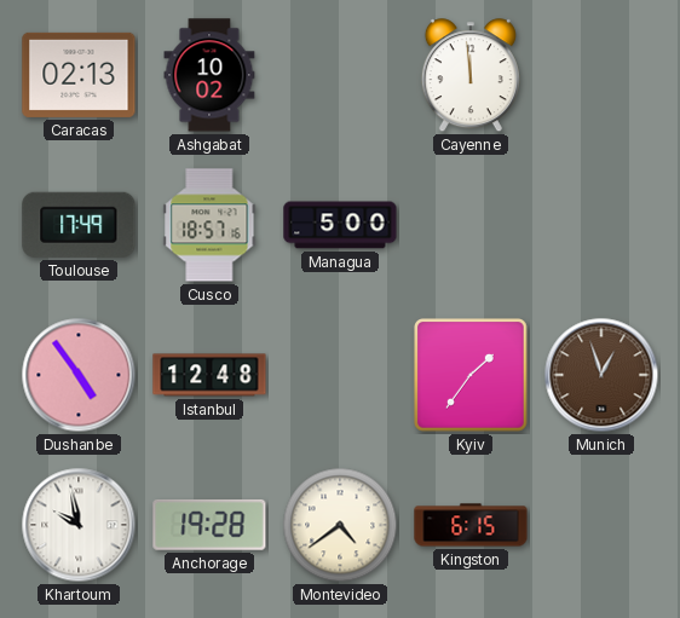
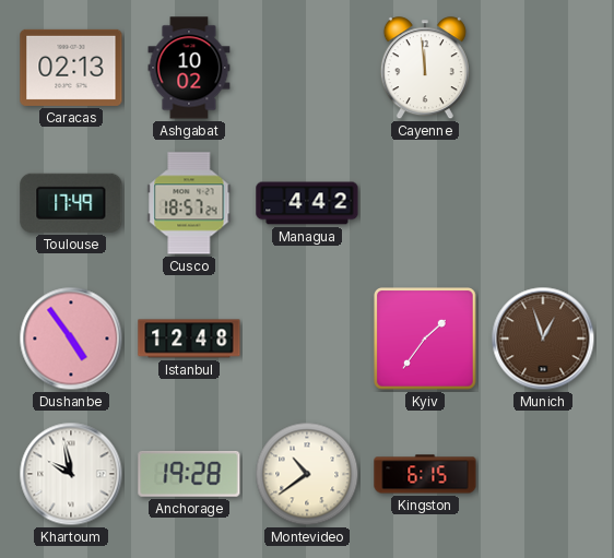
Cusco: 18:57:16 -> 18:57:24 (189, 203)
Managua: 5:00 -> 4:42 (307, 203)
Montevideo: 4:39 -> 10:39 (307, 474)
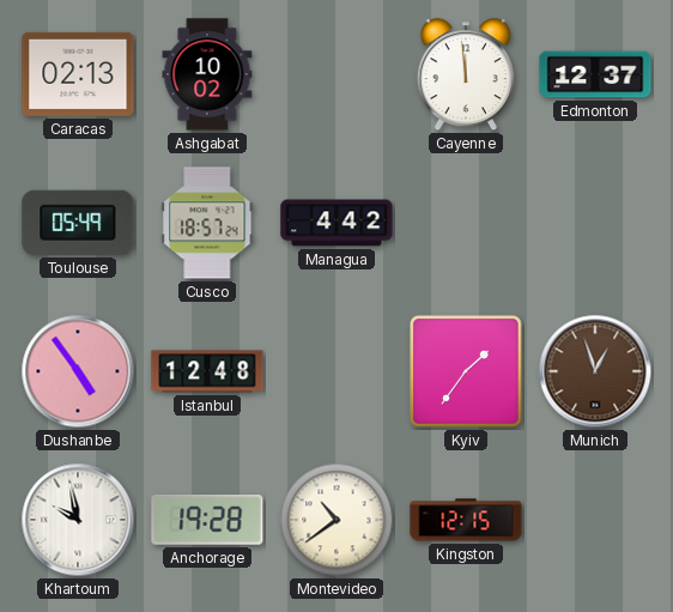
Edmonton: none -> 12:37 (595, 74)
Toulouse: 17:49 -> 05:49 (78, 223)
Kingston: 6:15 -> 12:15 (466, 520)
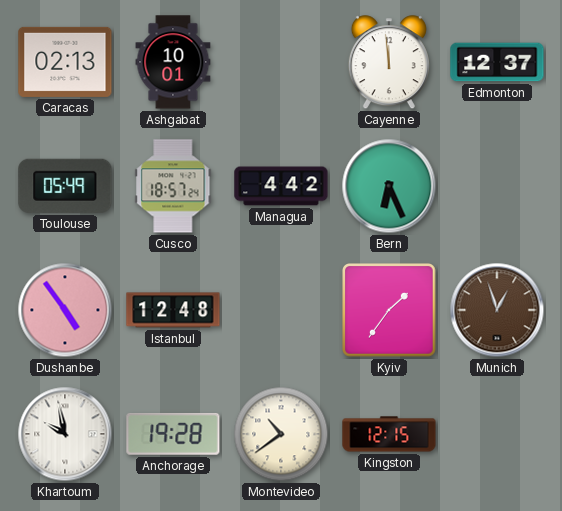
Ashgabat: 10:02 -> 10:01 (173, 62)
Bern: none -> 6:26 (389, 186)
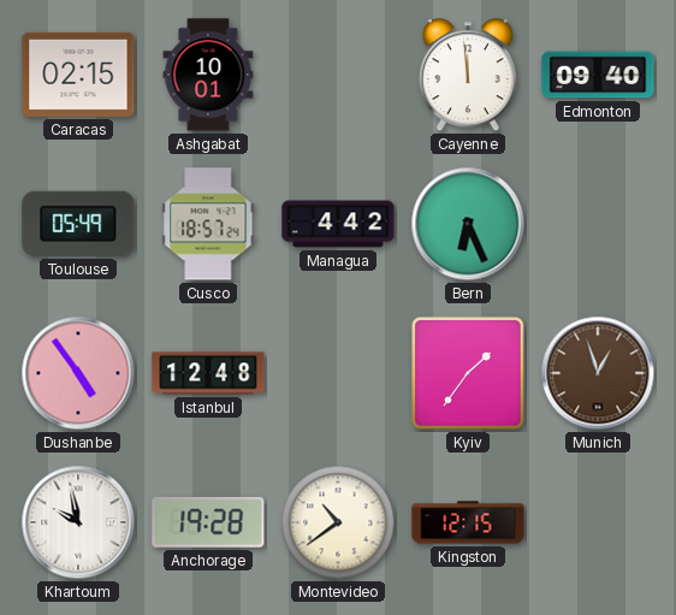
Caracas: 02:13 -> 02:15 (78, 75)
Edmonton: 12:37 -> 09:40 (598, 75)
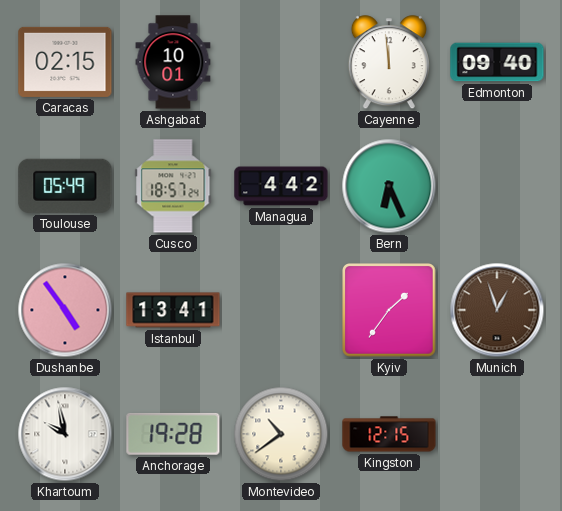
Istanbul: 12:48 -> 13:41 (173, 310)
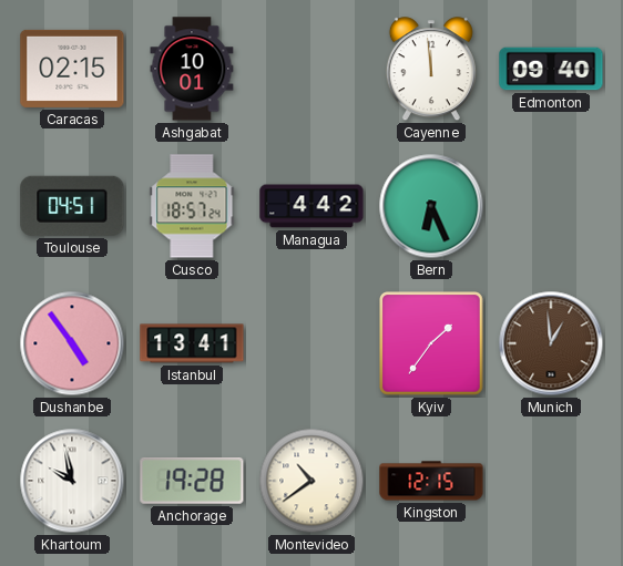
Toulouse: 05:49 -> 04:51 (72, 206)
Munich: 12:57 -> 12:59 (551, 343)
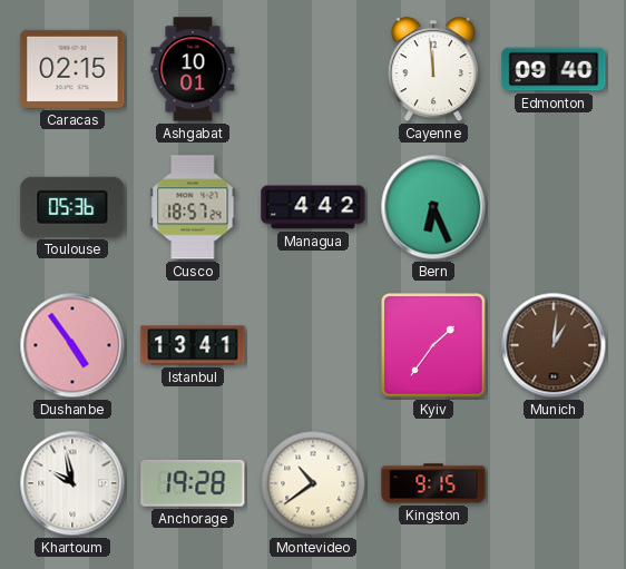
Toulouse: 04:51 -> 05:36 (72, 207)
Munich: 12:59 -> 1:01 (554, 345)
Kingston: 12:15 -> 9:15 (433, 483)
